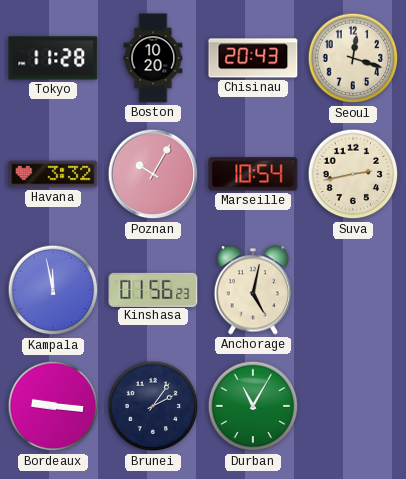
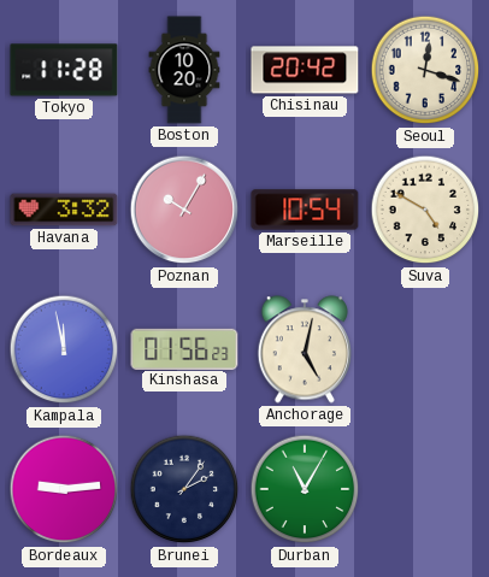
Chisinau: 20:43 -> 20:42 (305, 70)
Suva: 2:43 -> 4:50 (425, 210)
Bordeaux: 9:16 -> 9:14 (64, 489)
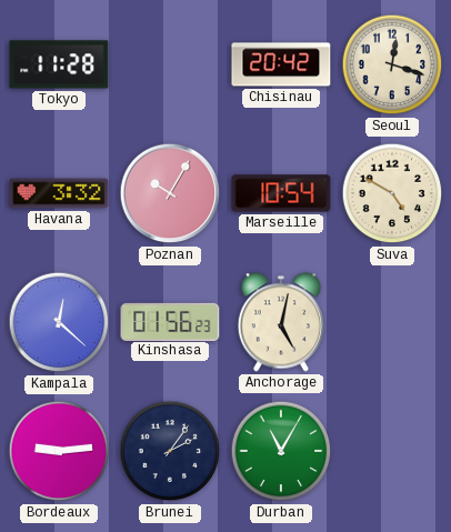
Boston: 10:20 -> none (184, 70)
Kampala: 11:58 -> 12:22 (59, 322)
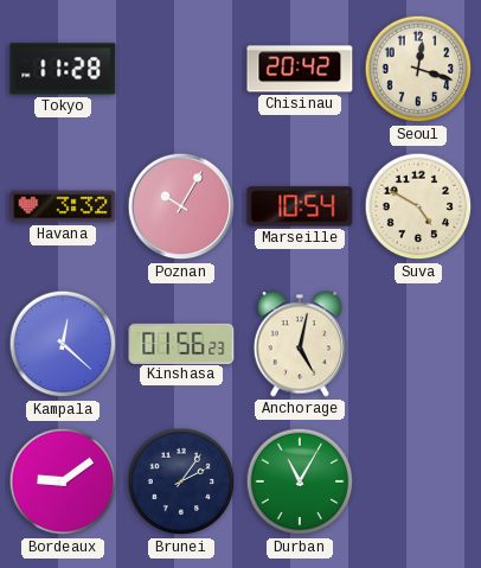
Bordeaux: 9:14 -> 9:09 (63, 481)
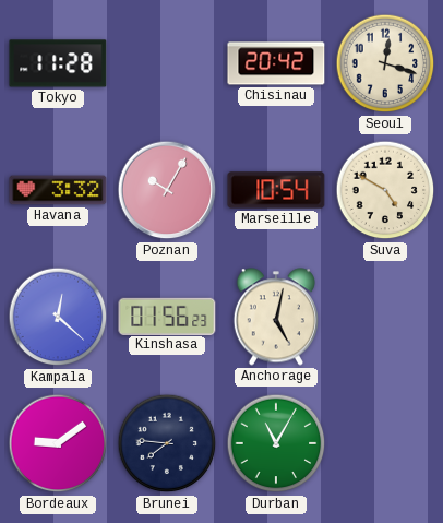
Brunei: 2:06 -> 7:46 (167, 443)
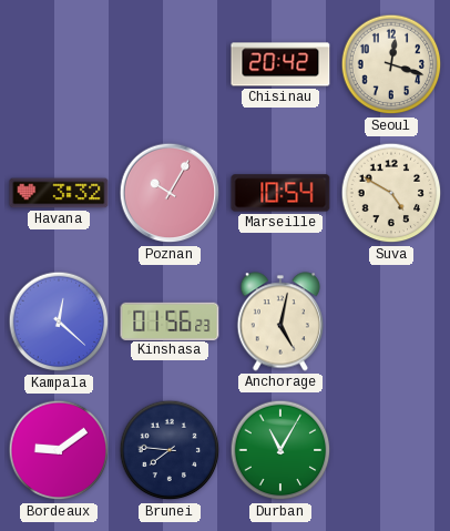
Tokyo: 11:28 -> none (58, 63)
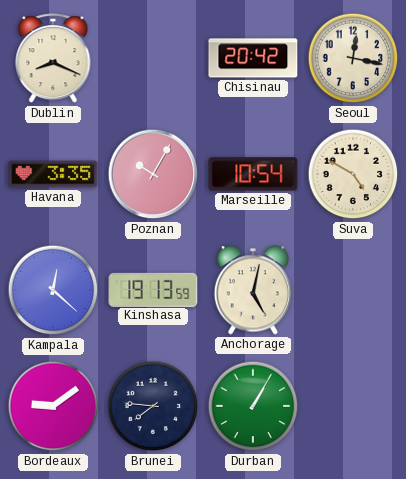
Dublin: none -> 8:19 (53, 59)
Seoul: 12:18 -> 12:17 (353, 58)
Havana: 3:32 -> 3:35 (53, 174)
Kinshasa: 01:56 -> 19:13 (153, 289)
Durban: 11:05 -> 1:05 (253, 406)
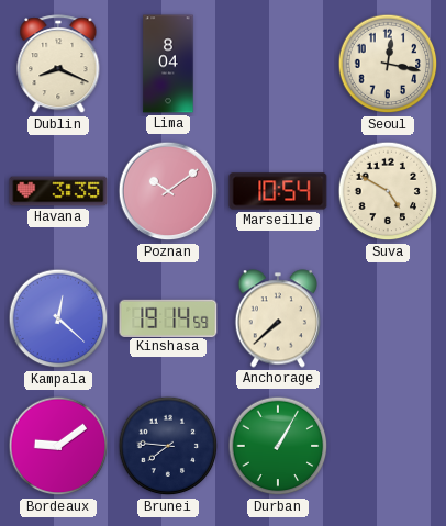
Lima: none -> 8:04 (168, 64)
Chisinau: 20:42 -> none (253, 58)
Poznan: 10:05 -> 10:09 (168, 191)
Kinshasa: 19:13 -> 19:14 (168, 317)
Anchorage: 5:02 -> 7:38 (277, 318)
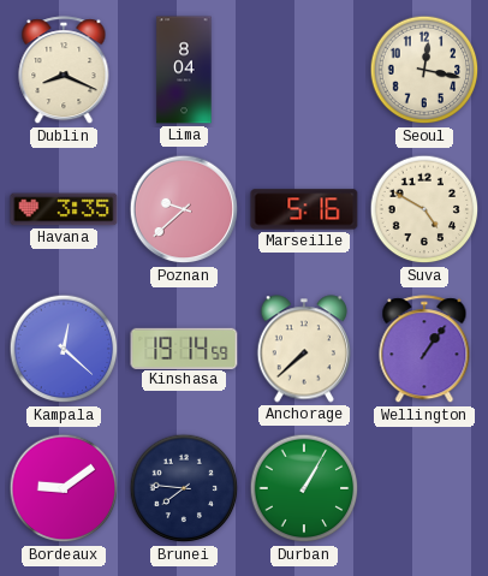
Poznan: 10:09 -> 9:38 (184, 209)
Marseille: 10:54 -> 5:16 (304, 209)
Wellington: none -> 1:06 (424, 350)
